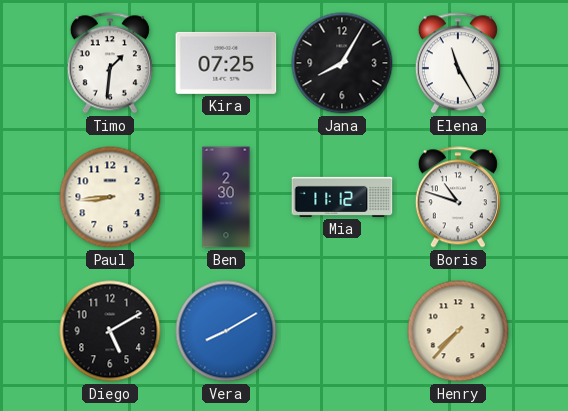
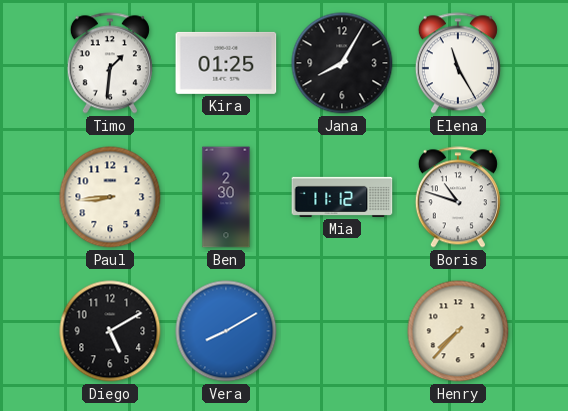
Kira: 07:25 -> 01:25 (226, 63)
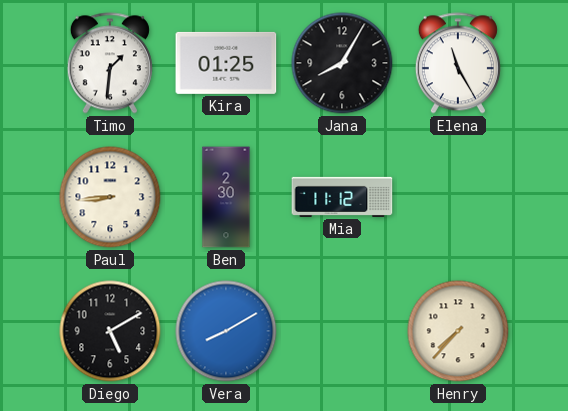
Boris: 10:48 -> none (458, 197)
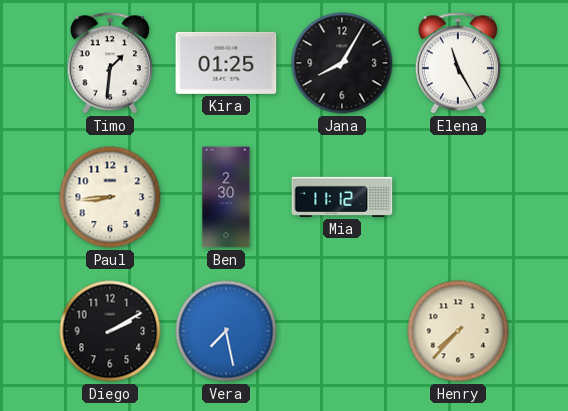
Diego: 5:10 -> 2:10 (110, 331)
Vera: 8:10 -> 7:28 (226, 331)
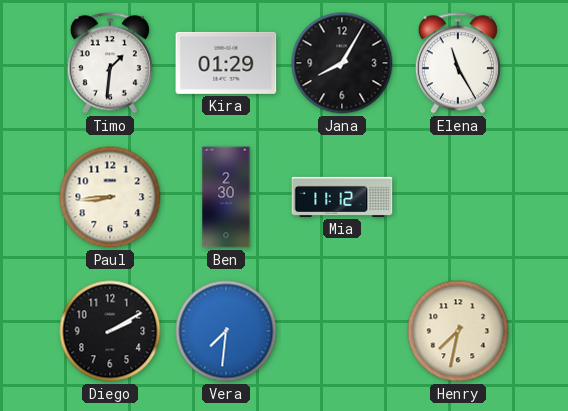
Kira: 01:25 -> 01:29 (226, 63)
Vera: 7:28 -> 7:31 (226, 331)
Henry: 7:37 -> 7:32 (458, 331)
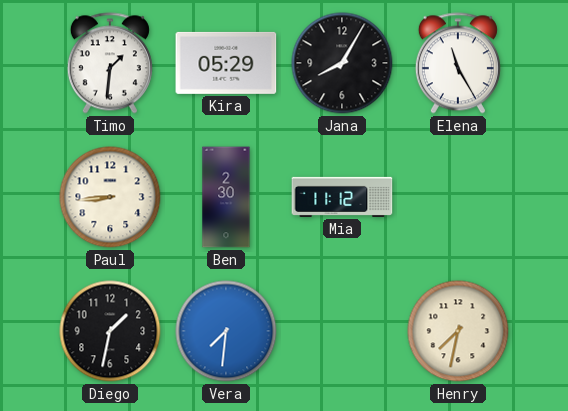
Kira: 01:29 -> 05:29 (226, 63)
Diego: 2:10 -> 1:32 (110, 331)
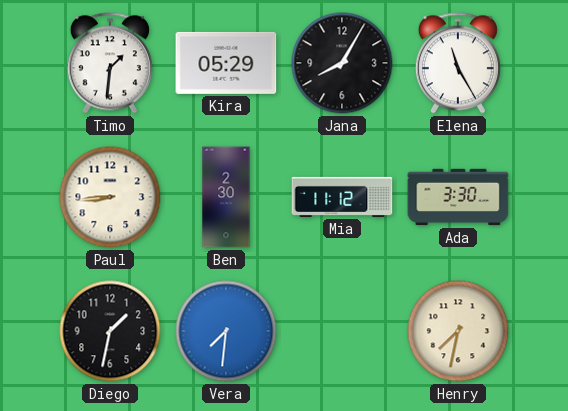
Ada: none -> 3:30 (458, 197)
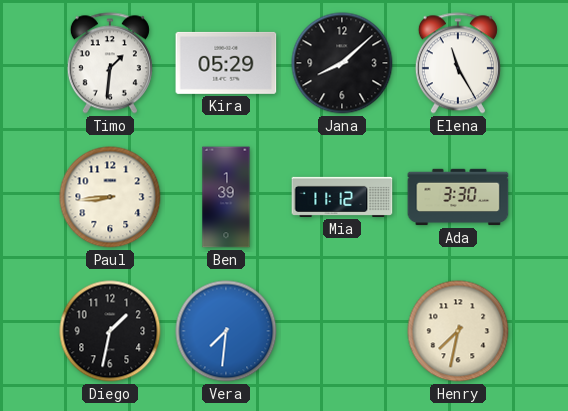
Jana: 8:05 -> 8:08 (342, 63)
Ben: 2:30 -> 1:39 (226, 197)
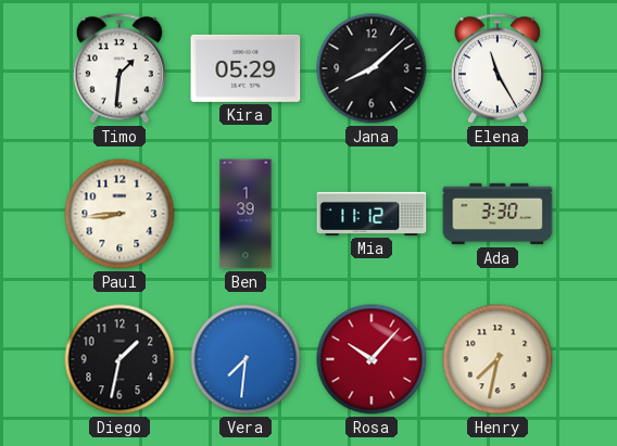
Rosa: none -> 10:07 (372, 359)
